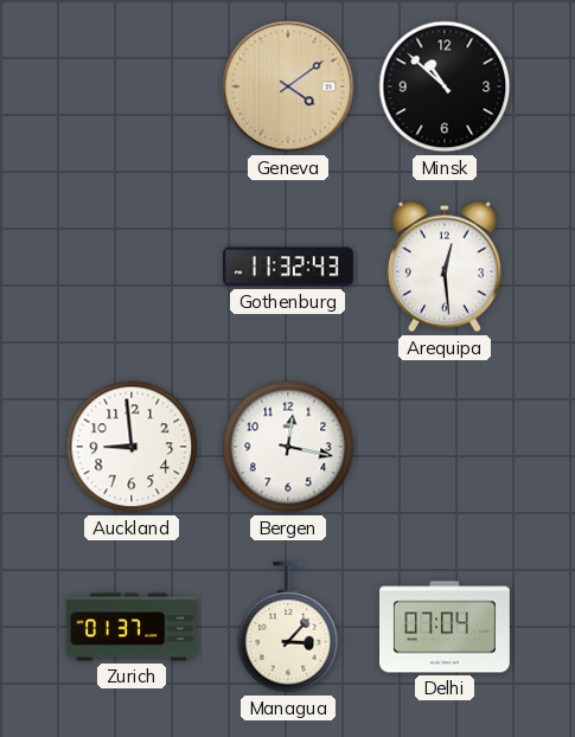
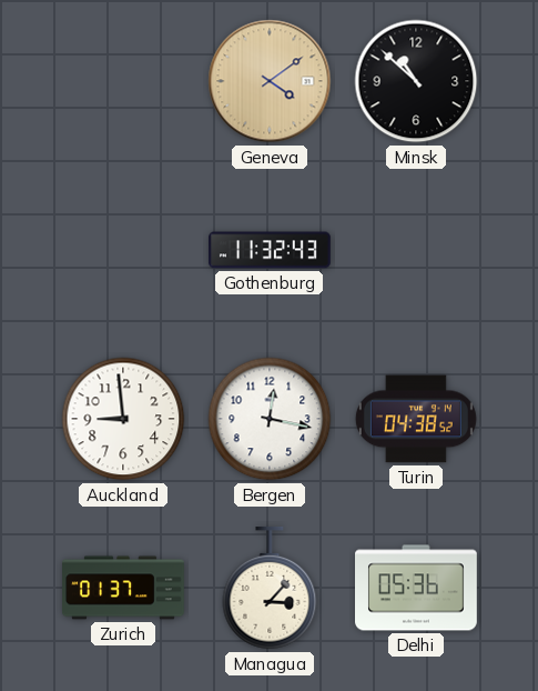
Arequipa: 12:29 -> none (445, 267)
Turin: none -> 04:38 (416, 419)
Delhi: 07:04 -> 05:36 (417, 588)
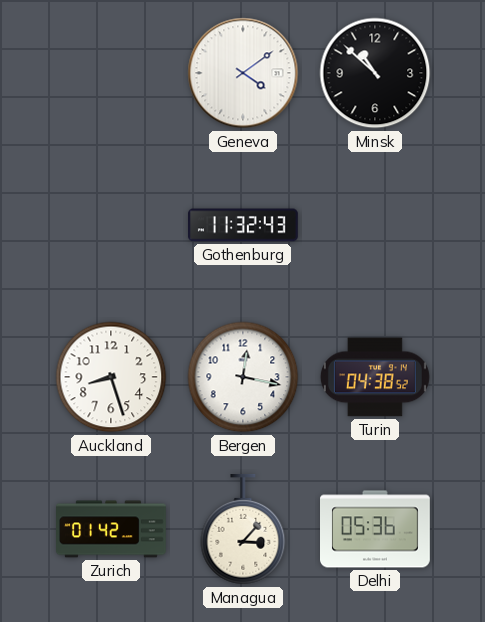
Geneva dial: champagne -> white (243, 73)
Auckland: 8:59 -> 8:27 (111, 377)
Zurich: 01:37 -> 01:42 (111, 529)
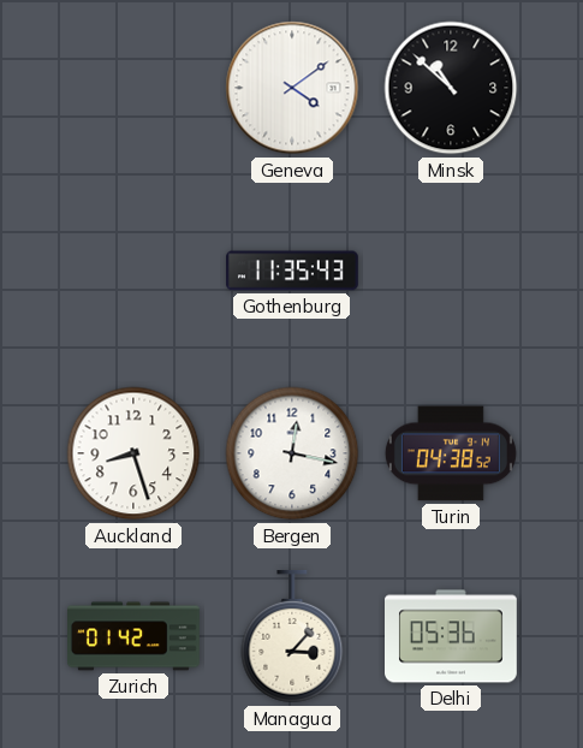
Gothenburg: 11:32 -> 11:35 (293, 271)
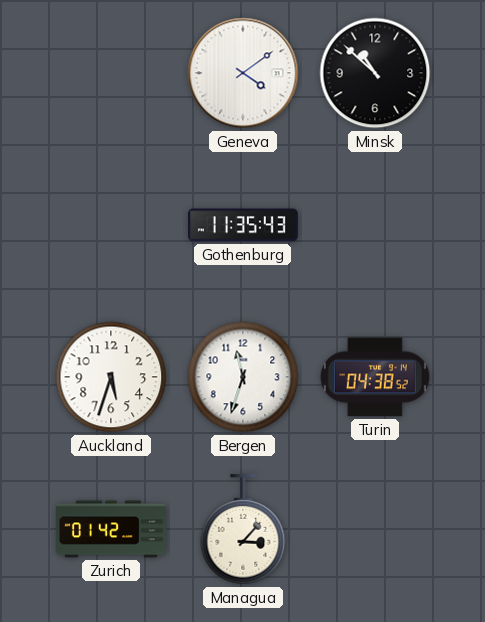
Auckland: 8:27 -> 5:33 (111, 377)
Bergen: 12:17 -> 11:33 (243, 377)
Delhi: 05:36 -> none (452, 636)
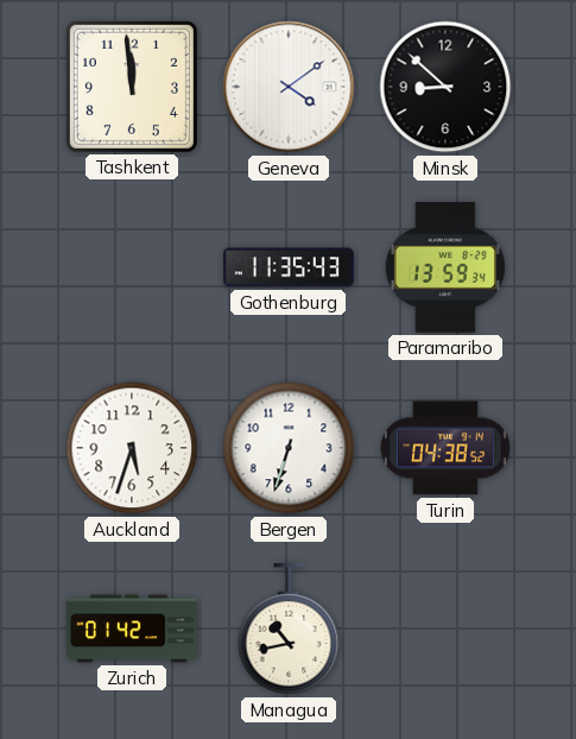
Tashkent: none -> 11:59 (132, 87)
Minsk: 10:52 -> 8:52 (445, 87)
Paramaribo: none -> 13:59 (445, 267)
Bergen: 11:33 -> 6:33 (289, 448)
Managua: 3:07 -> 10:43 (289, 630)
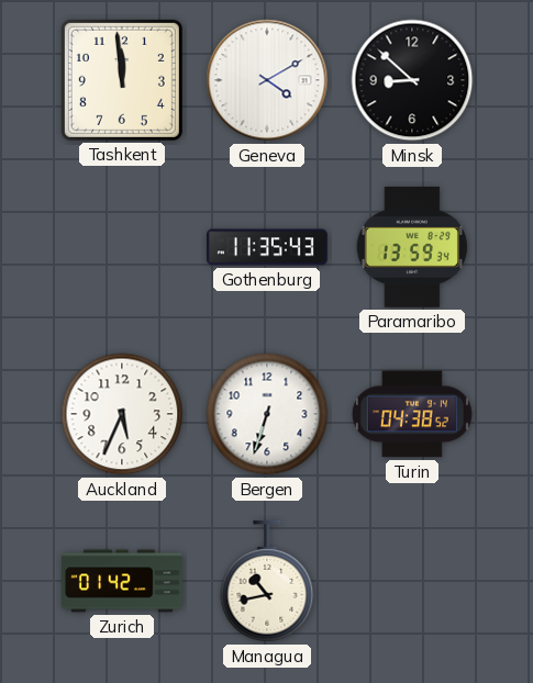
Geneva: 4:09 -> 4:10 (267, 80)
Auckland: 5:33 -> 5:34 (122, 414)
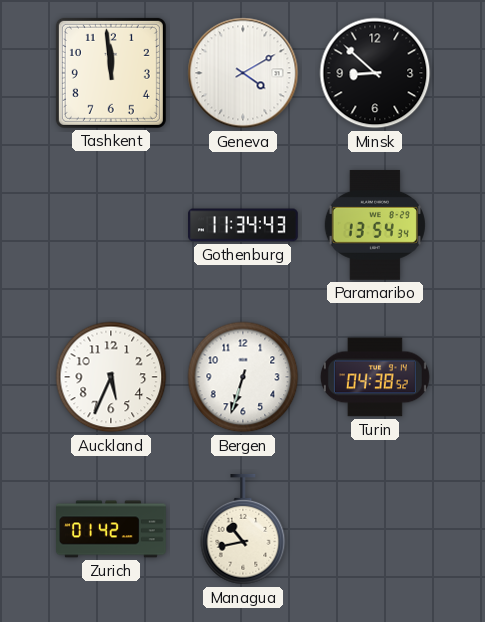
Gothenburg: 11:35 -> 11:34 (244, 225)
Paramaribo: 13:59 -> 13:54 (375, 225)
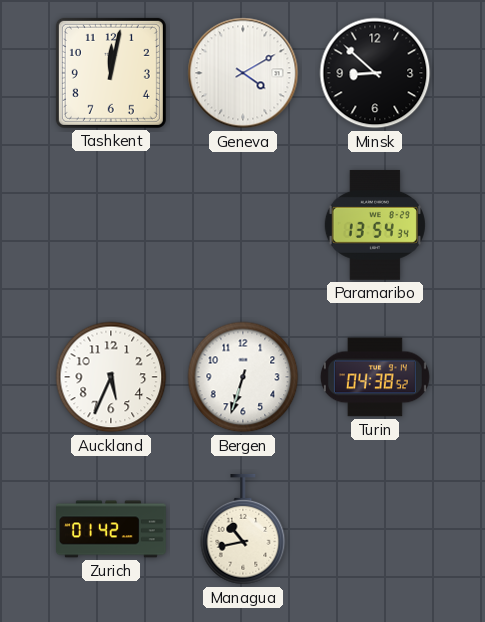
Tashkent: 11:59 -> 12:02 (111, 73)
Gothenburg: 11:34 -> none (244, 225)
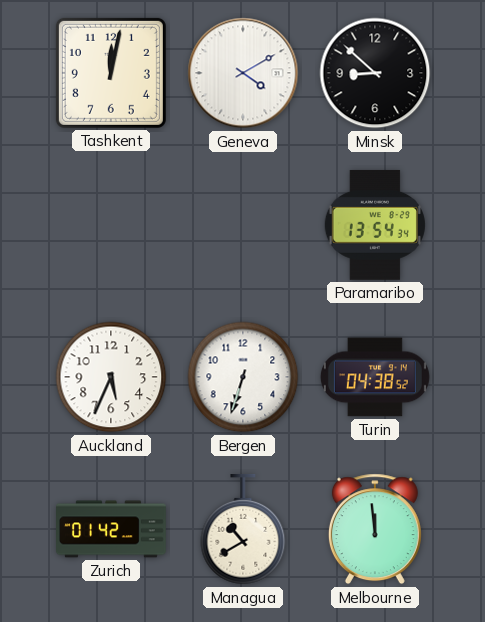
Managua: 10:43 -> 10:40 (243, 530)
Melbourne: none -> 11:59 (375, 529)
